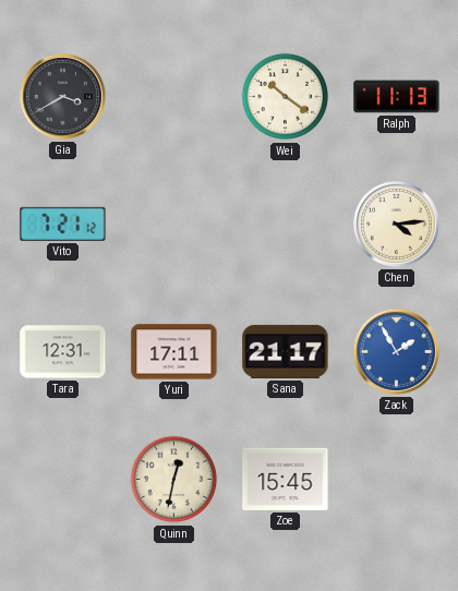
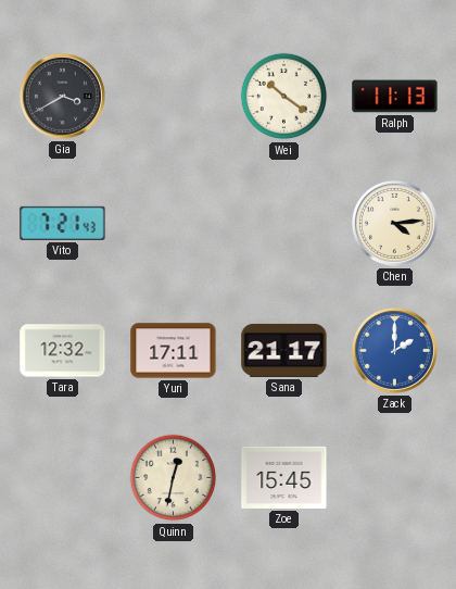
Vito: 7:21:12 -> 7:21:43 (63, 223)
Tara: 12:31 -> 12:32 (63, 351)
Zack: 1:55 -> 2:00 (394, 350)
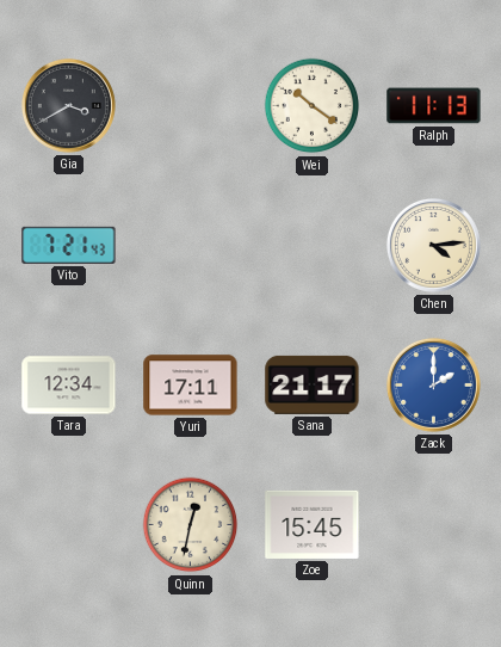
Tara: 12:32 -> 12:34 (69, 386)
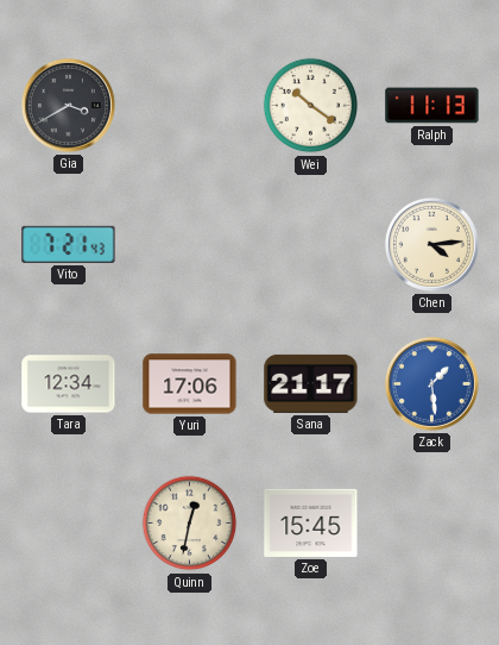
Yuri: 17:11 -> 17:06 (190, 384)
Zack: 2:00 -> 1:29 (431, 383)
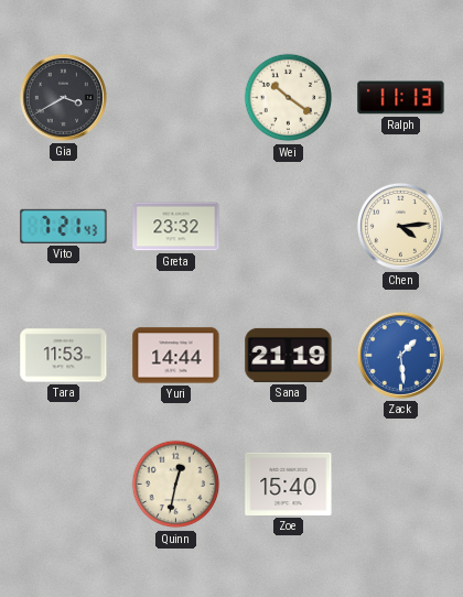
Greta: none -> 23:32 (176, 227)
Tara: 12:34 -> 11:53 (64, 356)
Yuri: 17:06 -> 14:44 (176, 356)
Sana: 21:17 -> 21:19 (289, 355)
Zoe: 15:45 -> 15:40 (289, 484)
